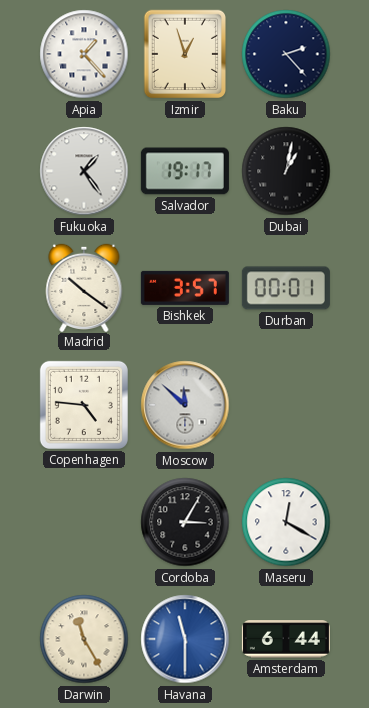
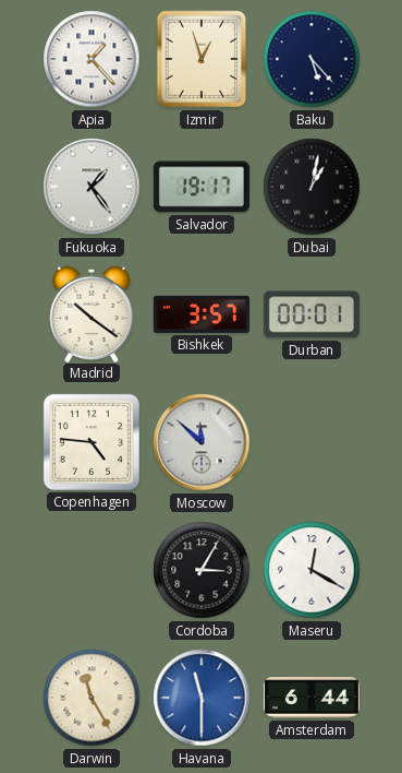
Baku: 2:23 -> 5:23 (312, 59)
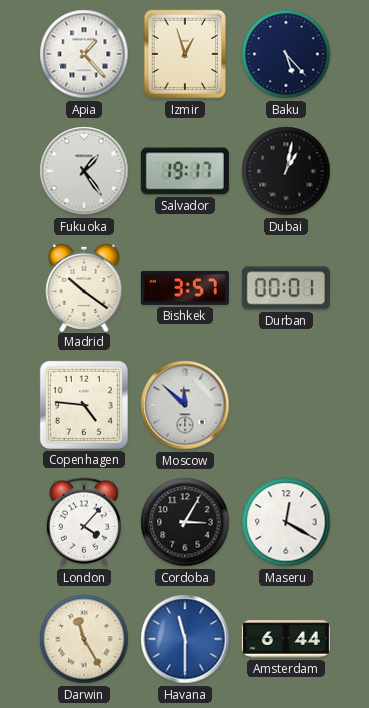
London: none -> 4:07 (84, 522)
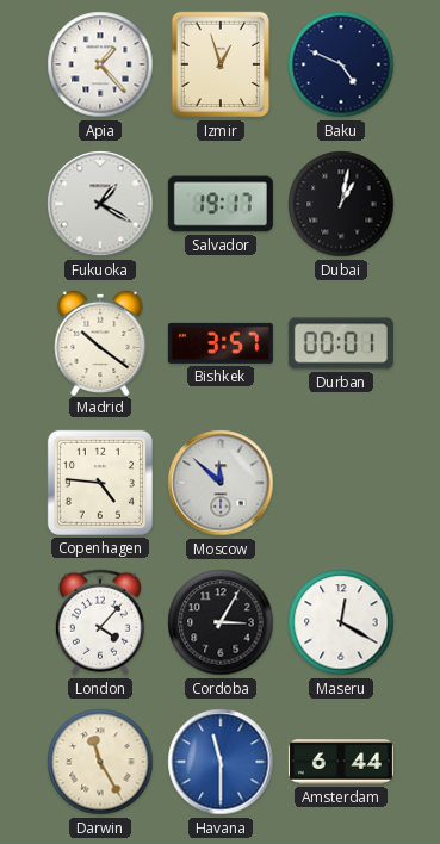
Baku: 5:23 -> 4:49 (341, 64)
Fukuoka: 1:24 -> 1:20 (100, 204)
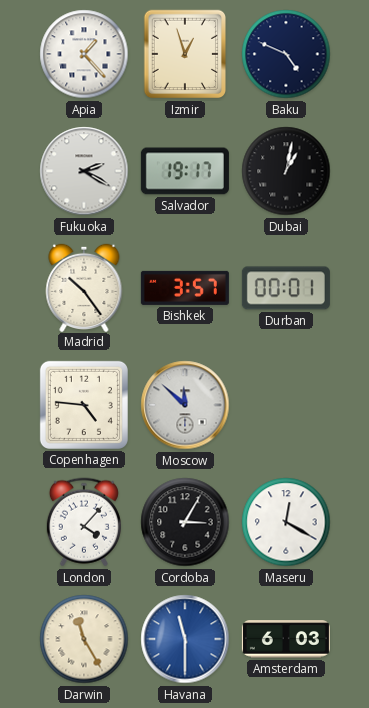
Fukuoka: 1:20 -> 2:20 (84, 171)
Madrid: 10:21 -> 10:24 (84, 287)
Amsterdam: 6:44 -> 6:03 (286, 639)
